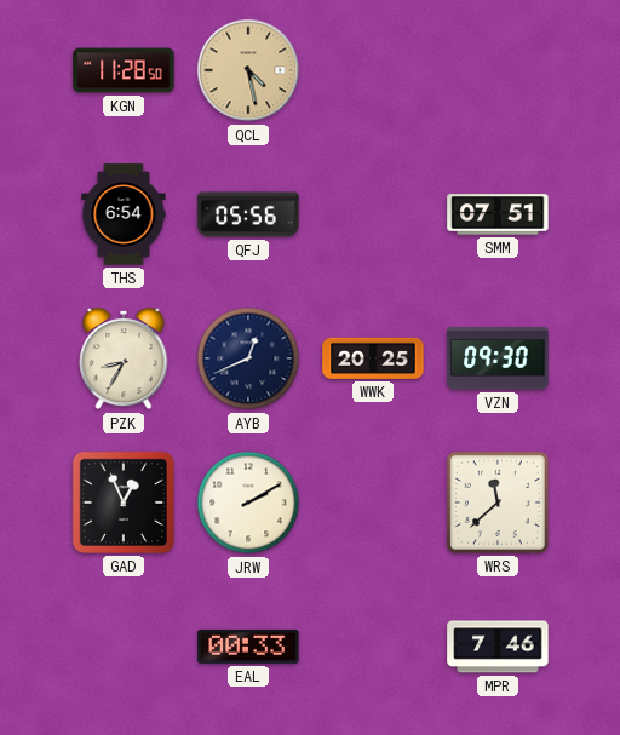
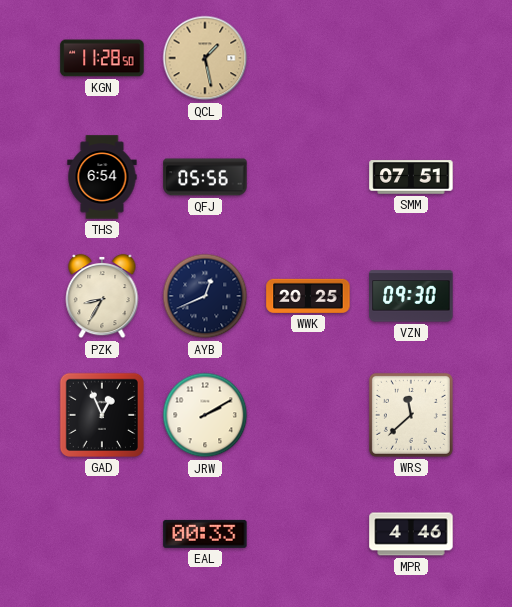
QCL: 4:28 -> 1:28 (205, 58)
MPR: 7:46 -> 4:46 (411, 534)
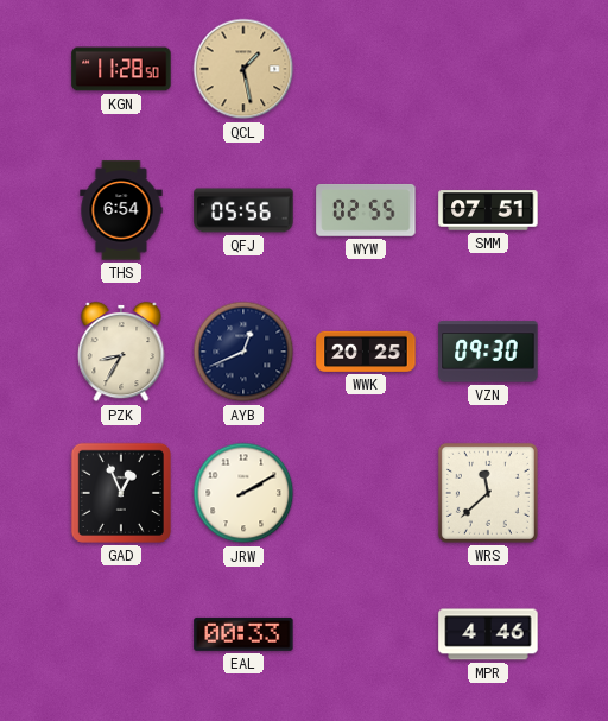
WYW: none -> 02:55 (366, 210)
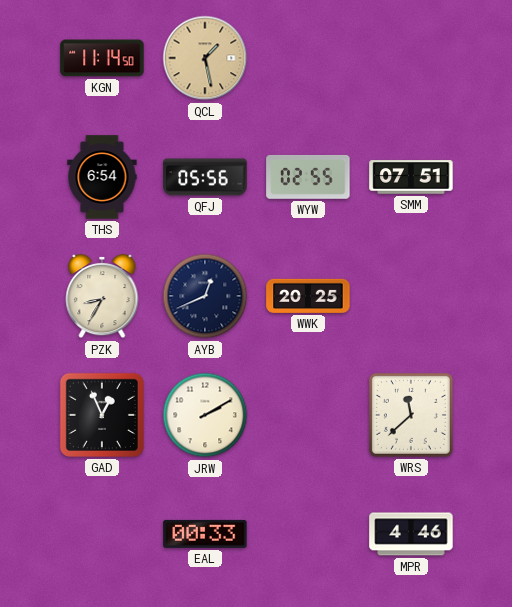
KGN: 11:28 -> 11:14 (102, 58)
VZN: 09:30 -> none (488, 352)
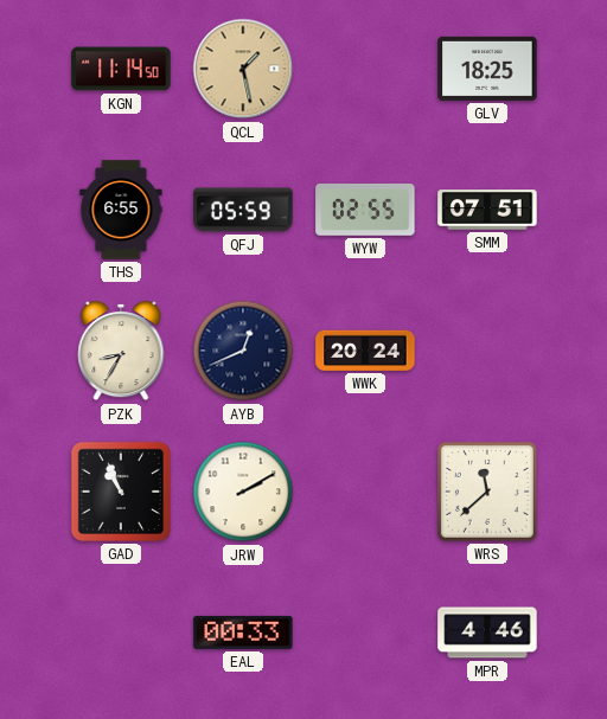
GLV: none -> 18:25 (487, 69)
THS: 6:54 -> 6:55 (121, 210)
QFJ: 05:56 -> 05:59 (243, 210)
WWK: 20:25 -> 20:24 (365, 351)
GAD: 12:56 -> 10:56 (121, 492)
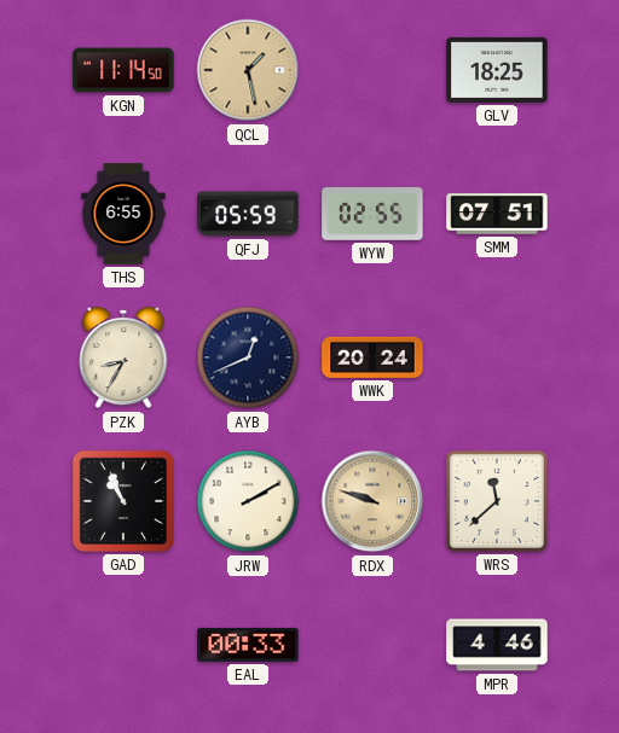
RDX: none -> 9:48 (372, 501)
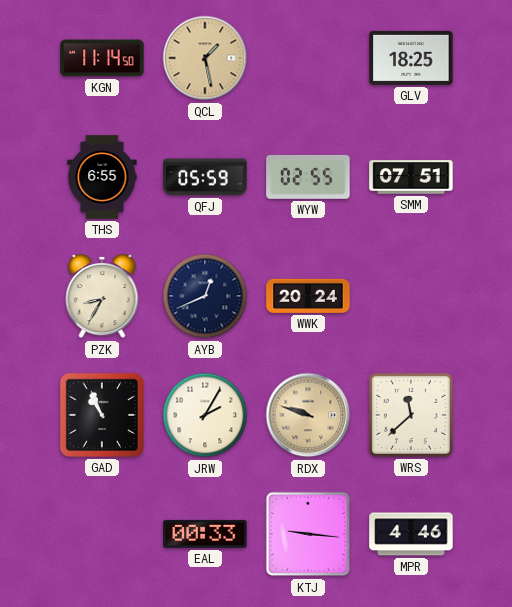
JRW: 2:10 -> 2:05 (205, 415)
KTJ: none -> 9:16 (308, 534)
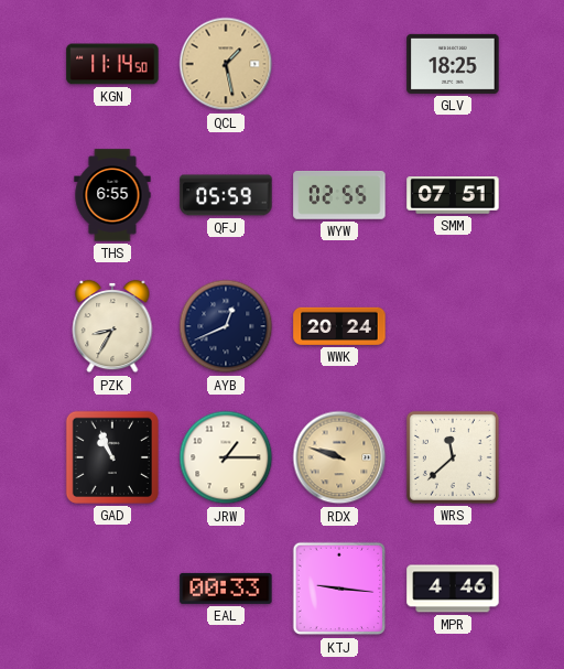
JRW: 2:05 -> 1:15 (226, 457)
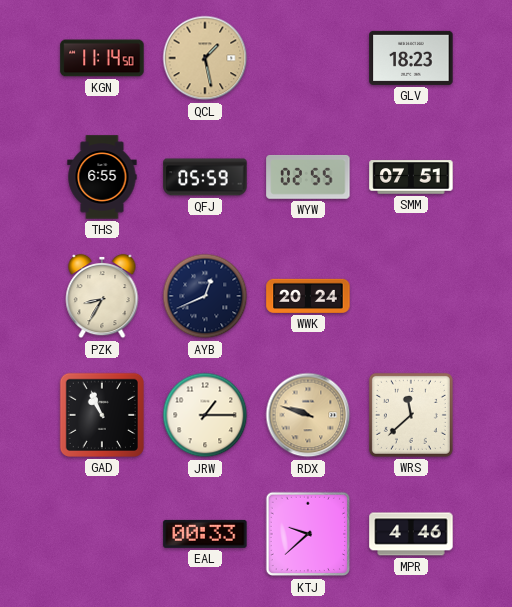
GLV: 18:25 -> 18:23 (411, 58)
KTJ: 9:16 -> 9:38 (308, 534)
